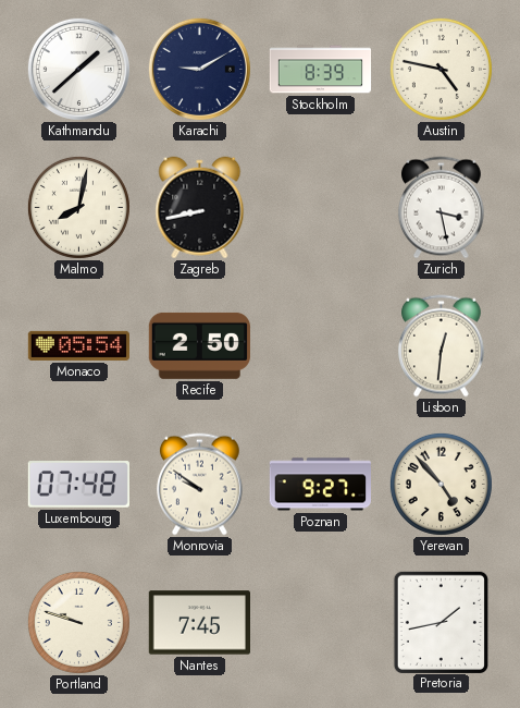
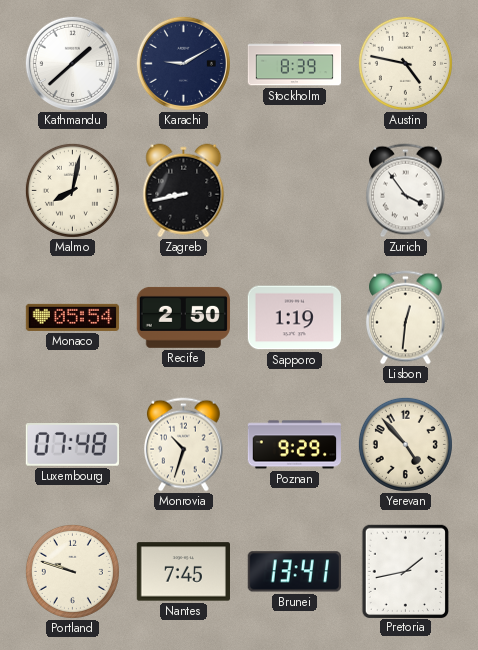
Zurich: 3:28 -> 3:54 (406, 191)
Sapporo: none -> 1:19 (294, 318)
Monrovia: 9:51 -> 10:33 (184, 445)
Poznan: 9:27 -> 9:29 (295, 445)
Brunei: none -> 13:41 (294, 572)
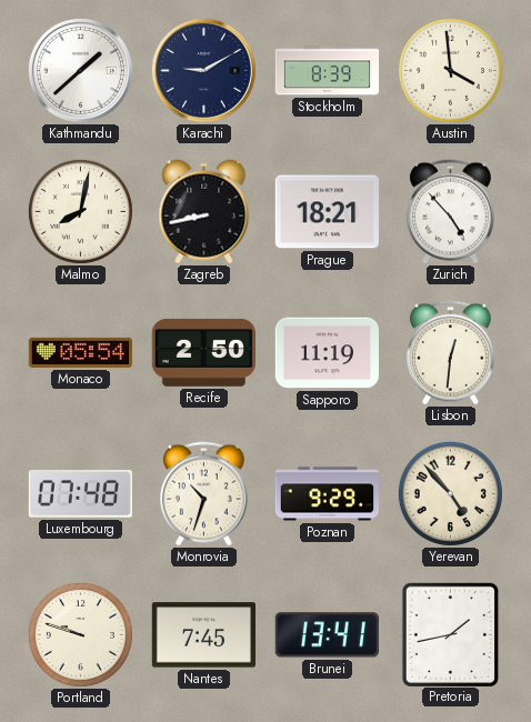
Austin: 4:47 -> 3:59 (450, 70)
Prague: none -> 18:21 (327, 212)
Zurich: 3:54 -> 4:53 (451, 212)
Sapporo: 1:19 -> 11:19 (327, 353)
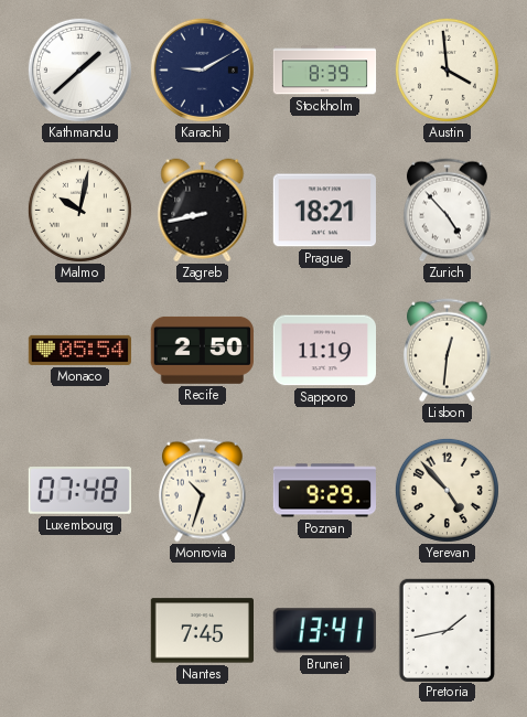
Malmo: 8:02 -> 10:02 (79, 210)
Portland: 9:48 -> none (80, 634)
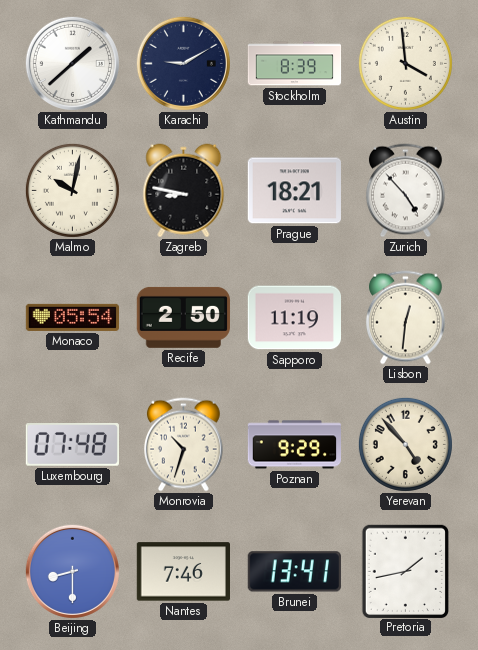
Zagreb: 8:43 -> 8:47 (184, 191)
Beijing: none -> 8:30 (72, 571)
Nantes: 7:45 -> 7:46 (183, 572)
